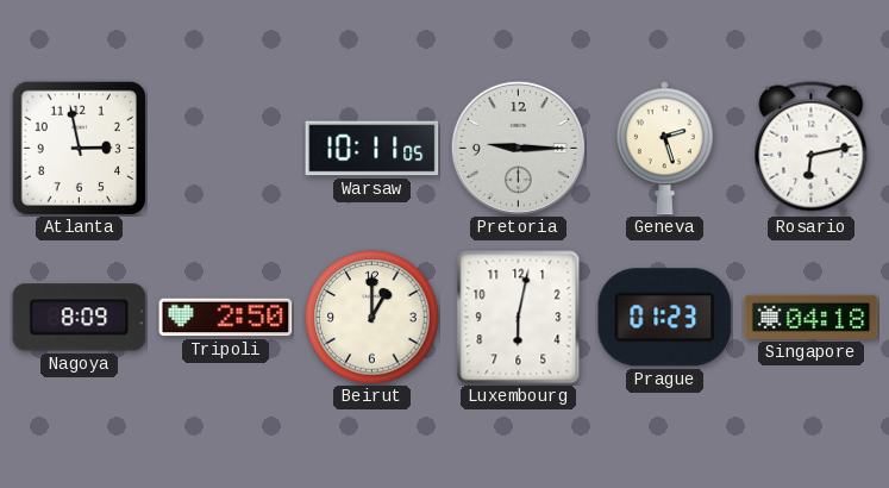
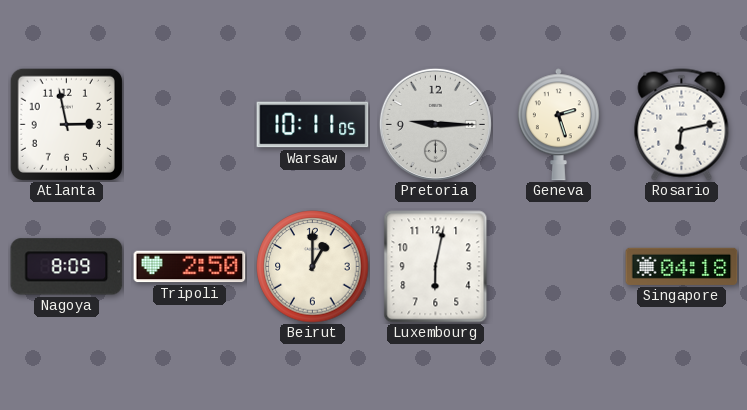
Prague: 01:23 -> none (665, 318)
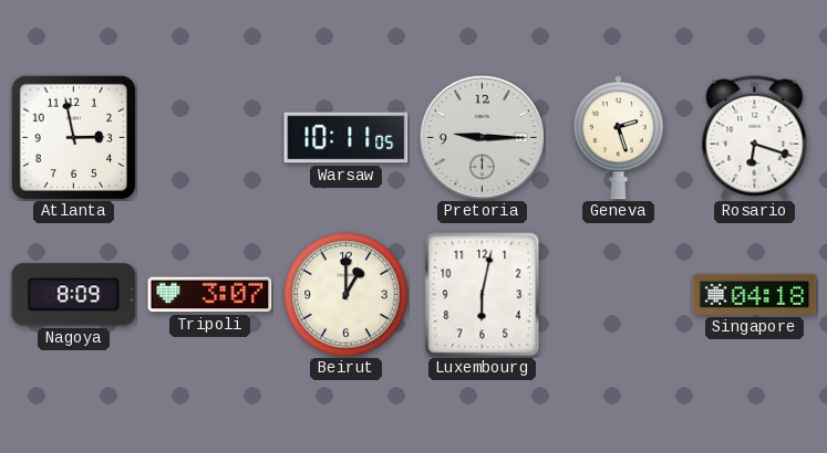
Rosario: 6:13 -> 6:18 (755, 138)
Tripoli: 2:50 -> 3:07 (210, 295)
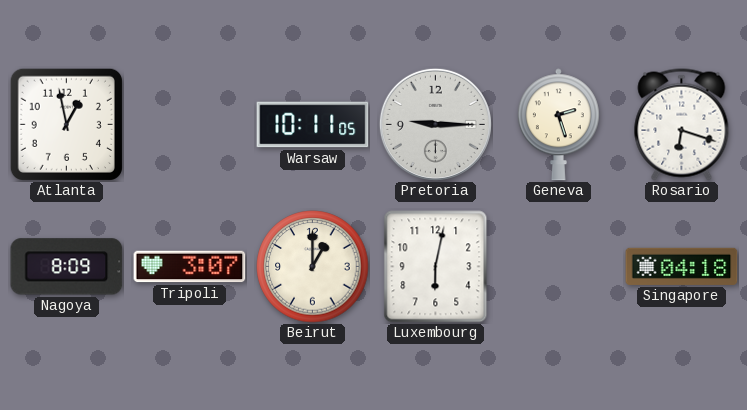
Atlanta: 2:58 -> 12:58 (66, 124)
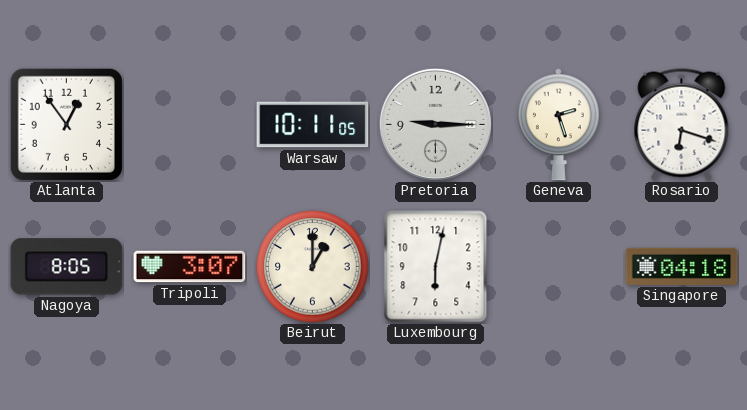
Atlanta: 12:58 -> 12:54 (66, 124)
Nagoya: 8:09 -> 8:05 (67, 267)
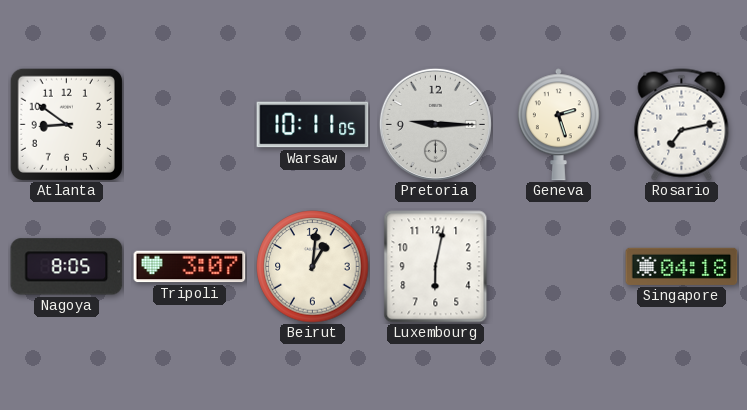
Atlanta: 12:54 -> 8:51 (66, 124)
Rosario: 6:18 -> 7:13 (682, 125)
Beirut: 1:00 -> 1:01 (313, 267)
